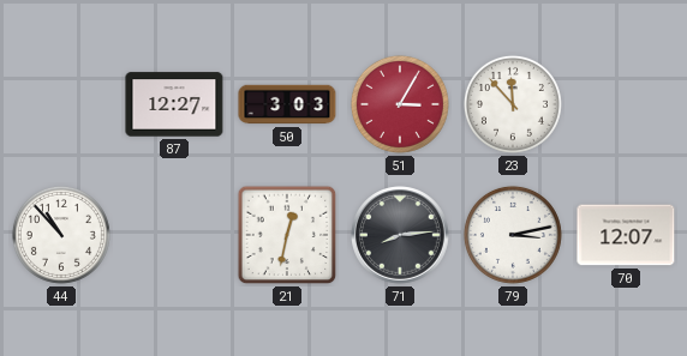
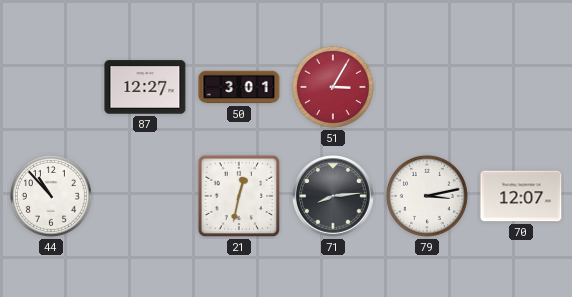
50: 3:03 -> 3:01 (239, 87)
23: 11:53 -> none (513, 104)
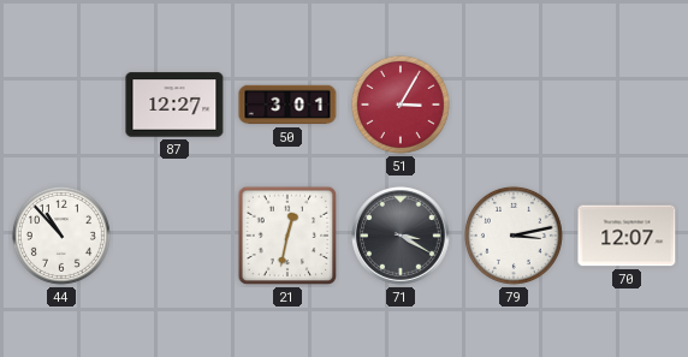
71: 8:14 -> 3:20 (401, 236)
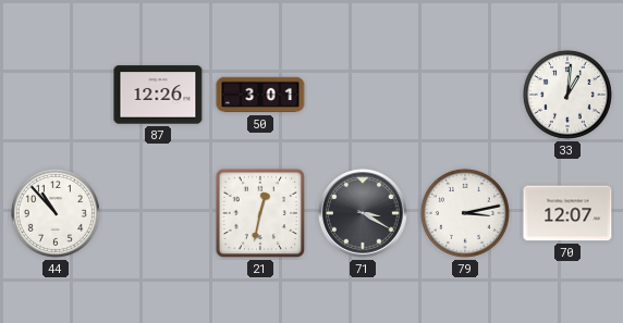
87: 12:27 -> 12:26 (158, 95)
51: 3:05 -> none (401, 105)
33: none -> 1:01 (567, 95)
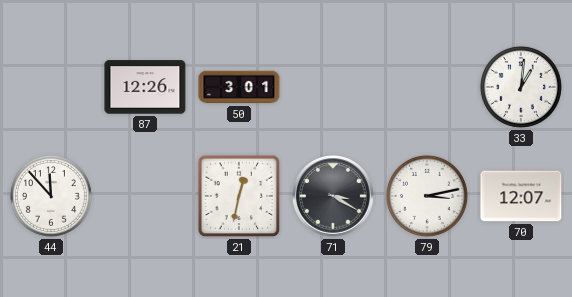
44: 10:53 -> 11:53 (51, 196)
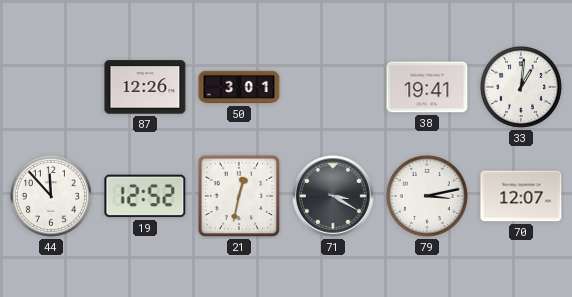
38: none -> 19:41 (427, 87)
19: none -> 12:52 (145, 196)
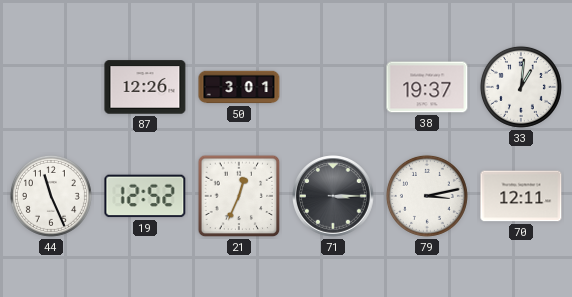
38: 19:41 -> 19:37 (427, 87)
44: 11:53 -> 11:26 (51, 196)
21: 12:32 -> 12:34 (239, 196)
71: 3:20 -> 3:15 (333, 196)
70: 12:07 -> 12:11 (521, 196)
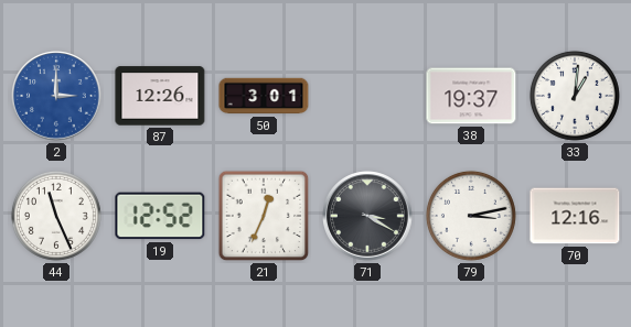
2: none -> 3:00 (56, 96)
71: 3:15 -> 3:20 (367, 216)
70: 12:11 -> 12:16 (575, 216)
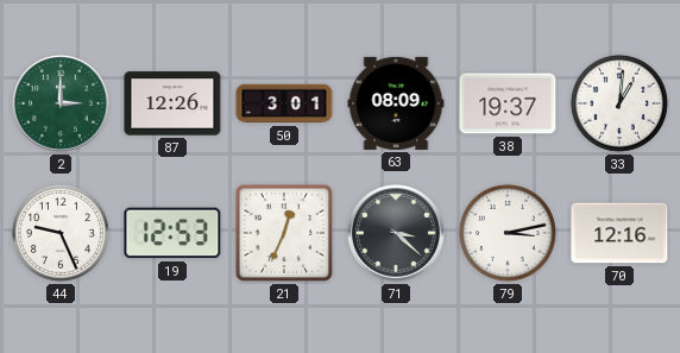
2 dial: blue -> green (61, 103)
63: none -> 08:09 (396, 103)
44: 11:26 -> 9:26 (61, 233)
19: 12:52 -> 12:53 (172, 233)
71: 3:20 -> 3:22 (396, 233)
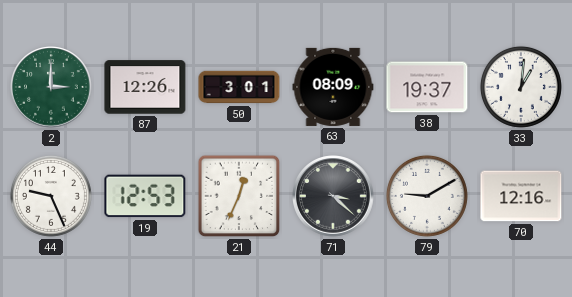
79: 3:13 -> 9:10 (427, 196)
